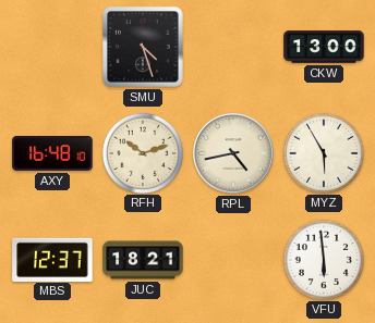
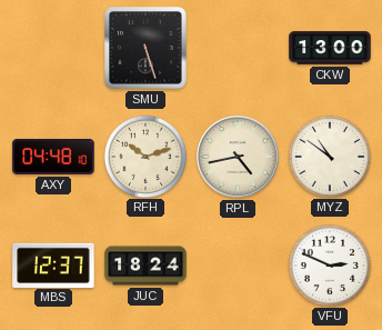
SMU: 4:27 -> 5:27 (145, 48)
AXY: 16:48 -> 04:48 (53, 157)
MYZ: 5:55 -> 10:51 (329, 156)
JUC: 18:21 -> 18:24 (145, 266)
VFU: 5:59 -> 2:49 (329, 264)
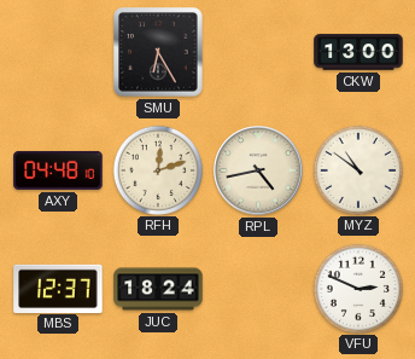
SMU: 5:27 -> 6:25 (158, 52)
RFH: 10:12 -> 12:12 (157, 169)
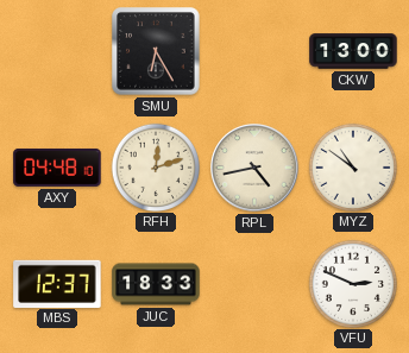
JUC: 18:24 -> 18:33 (156, 284)
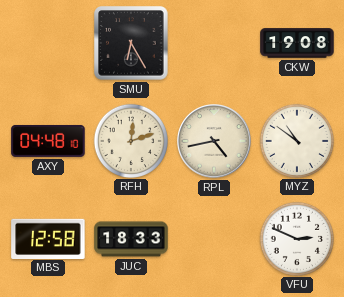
CKW: 13:00 -> 19:08 (297, 43)
MBS: 12:37 -> 12:58 (48, 238)
